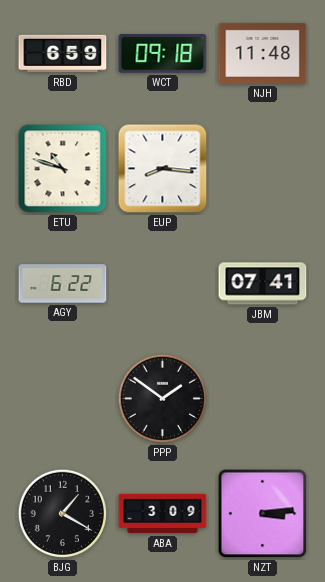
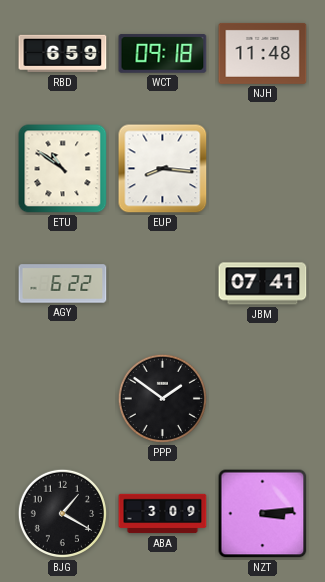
ETU: 10:48 -> 10:51 (63, 169)
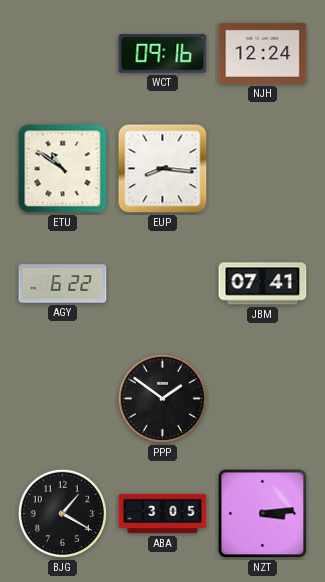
RBD: 6:59 -> none (63, 54)
WCT: 09:18 -> 09:16 (163, 54)
NJH: 11:48 -> 12:24 (263, 53)
ABA: 3:09 -> 3:05 (163, 514)
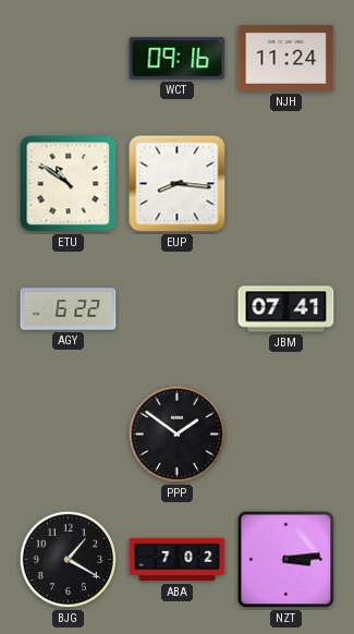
NJH: 12:24 -> 11:24 (286, 58)
ABA: 3:05 -> 7:02 (178, 560)
